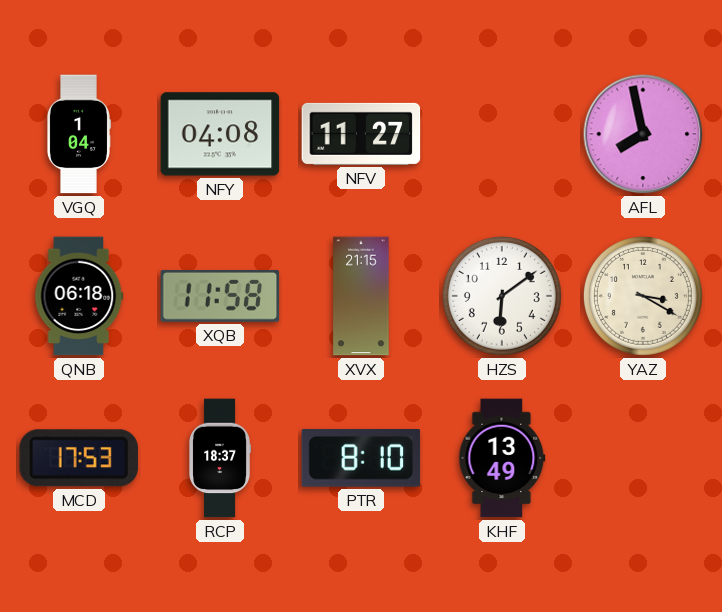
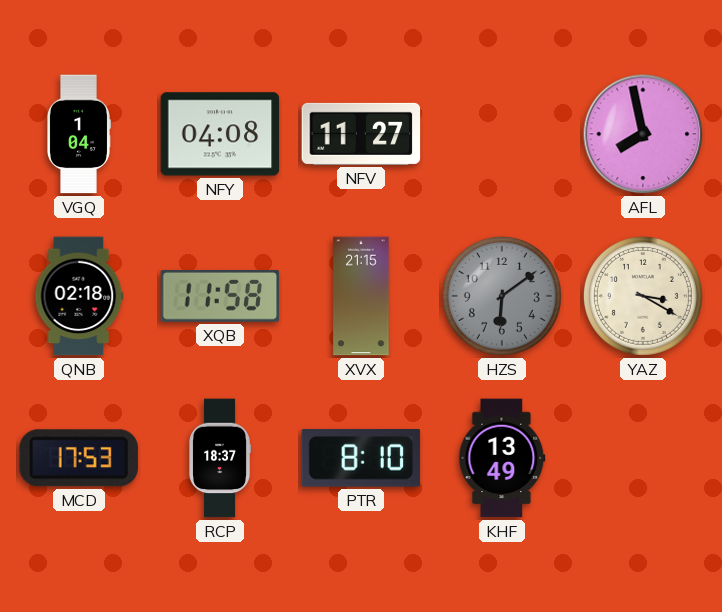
QNB: 06:18 -> 02:18 (79, 296)
HZS dial: white -> grey (502, 296)
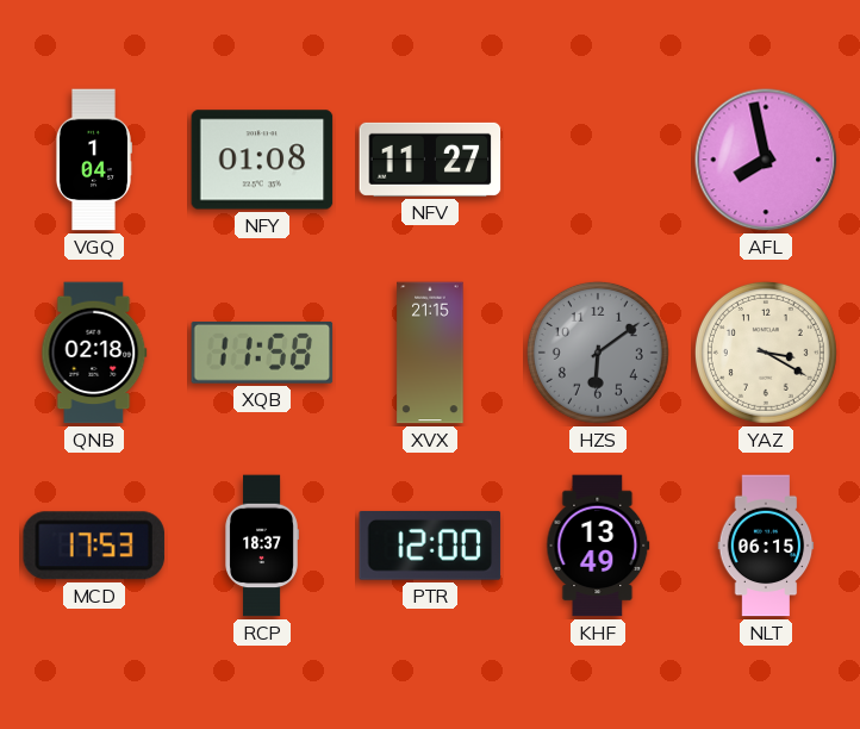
NFY: 04:08 -> 01:08 (262, 160)
PTR: 8:10 -> 12:00 (430, 546)
NLT: none -> 06:15 (766, 546)
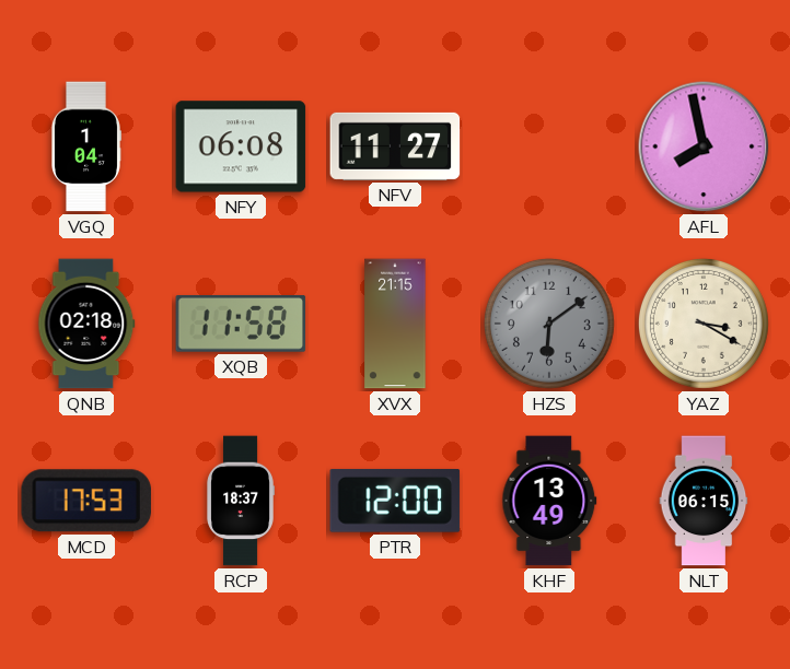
NFY: 01:08 -> 06:08 (241, 146)
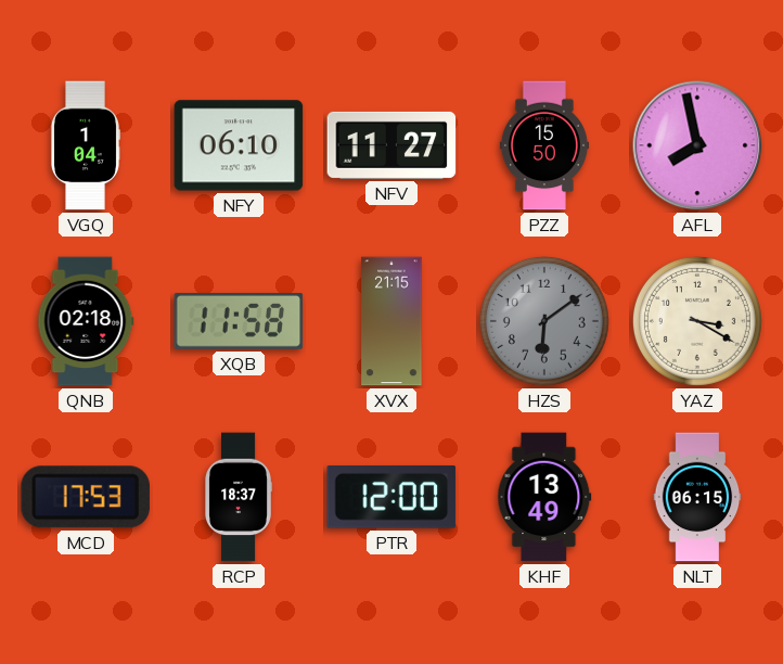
NFY: 06:08 -> 06:10 (239, 145)
PZZ: none -> 15:50 (544, 145)
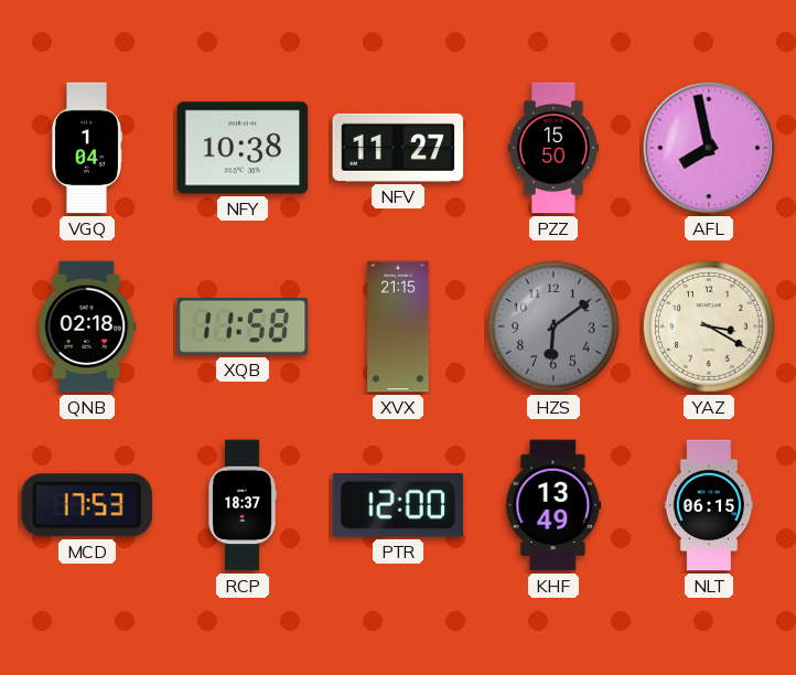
NFY: 06:10 -> 10:38 (243, 148)
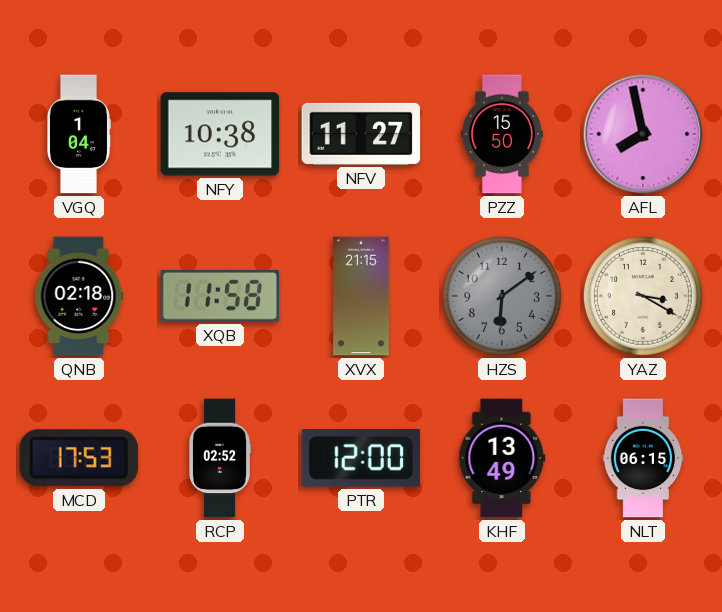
RCP: 18:37 -> 02:52 (220, 458)
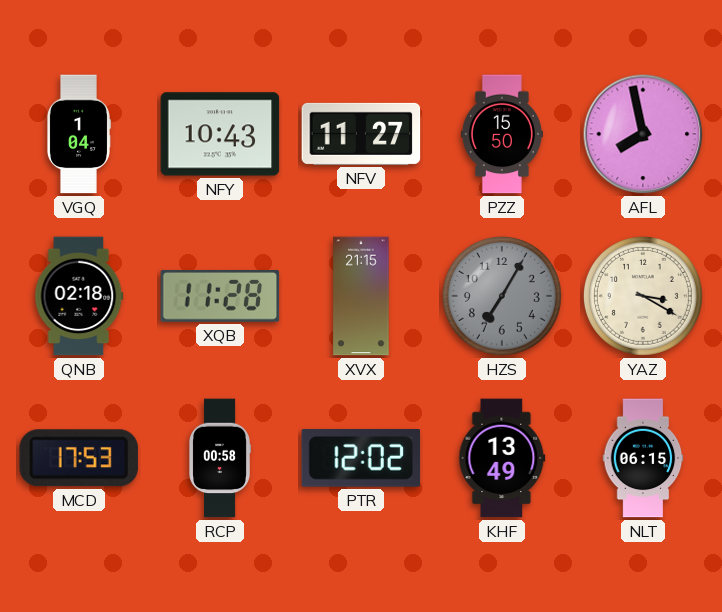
NFY: 10:38 -> 10:43 (220, 134)
XQB: 11:58 -> 11:28 (220, 296)
HZS: 6:09 -> 7:05 (502, 296)
RCP: 02:52 -> 00:58 (220, 458)
PTR: 12:00 -> 12:02 (361, 458)
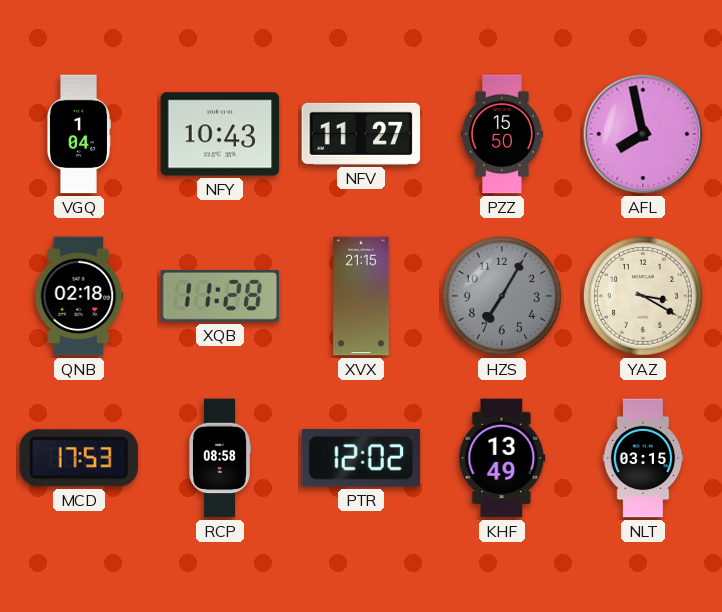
RCP: 00:58 -> 08:58 (220, 458)
NLT: 06:15 -> 03:15 (643, 458)
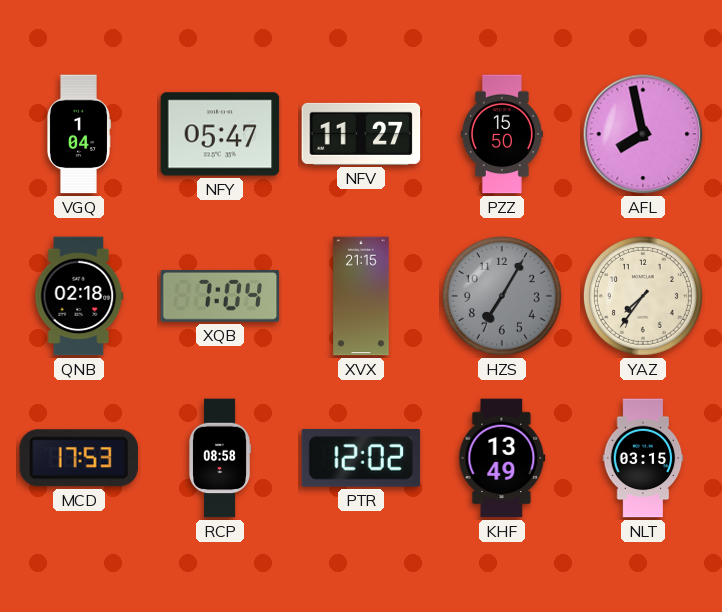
NFY: 10:43 -> 05:47 (220, 134)
XQB: 11:28 -> 7:04 (220, 296)
YAZ: 3:20 -> 7:36 (643, 296)
